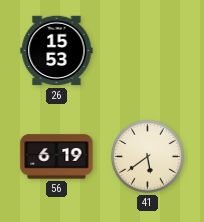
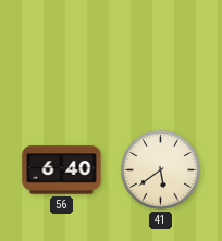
26: 15:53 -> none (57, 51)
56: 6:19 -> 6:40 (62, 170)
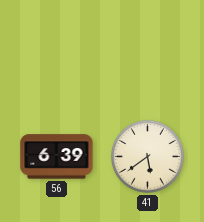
56: 6:40 -> 6:39 (57, 157)
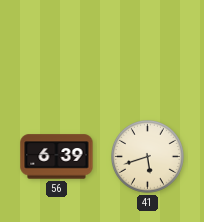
41: 5:39 -> 5:42 (148, 157)
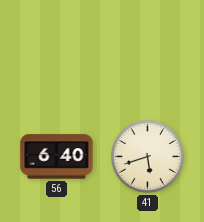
56: 6:39 -> 6:40 (57, 157)
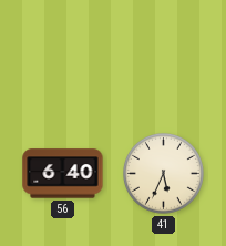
41: 5:42 -> 5:34 (164, 174)
